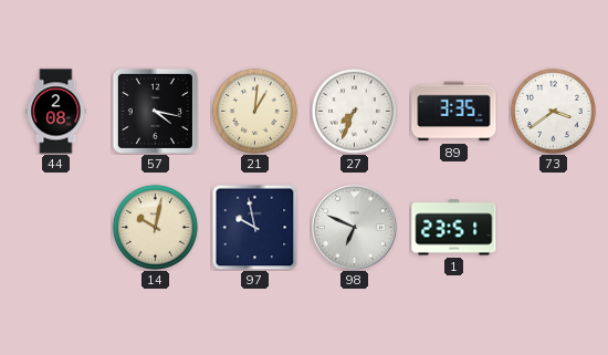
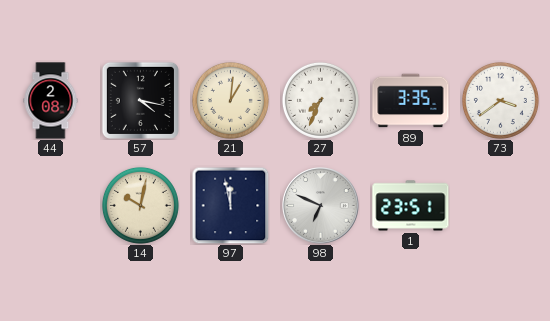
97: 9:58 -> 11:58 (230, 205)
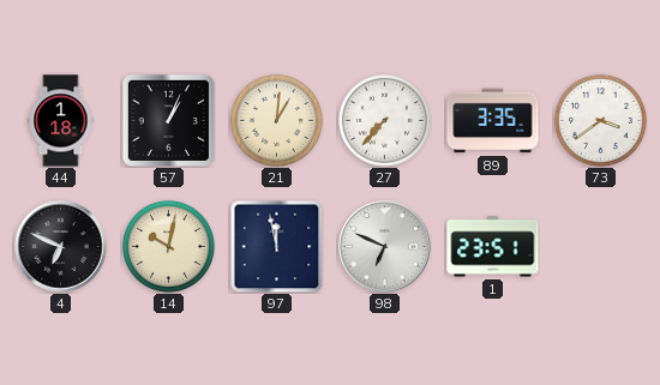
44: 2:08 -> 1:18 (61, 121)
57: 4:17 -> 1:04 (168, 120)
27: 7:34 -> 7:37 (384, 120)
4: none -> 6:49 (61, 247)
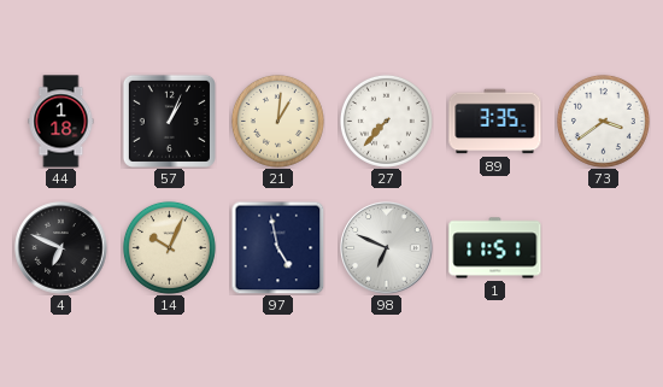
14: 10:02 -> 10:04 (169, 247)
97: 11:58 -> 4:58 (277, 247)
1: 23:51 -> 11:51 (495, 248)
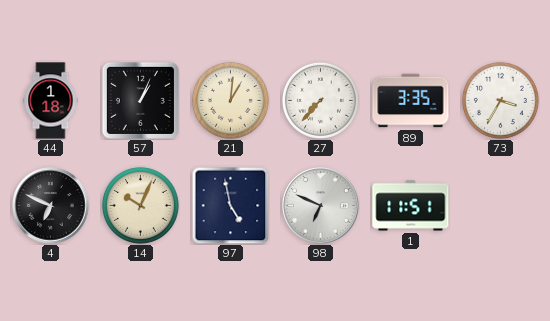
73: 3:39 -> 3:35 (500, 100)
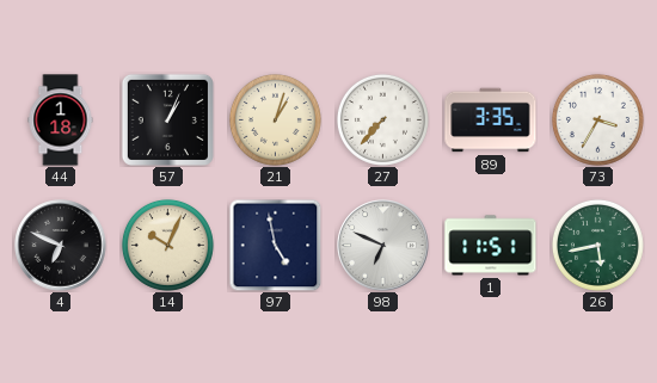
21: 1:01 -> 1:03 (275, 119)
26: none -> 5:43 (597, 245)
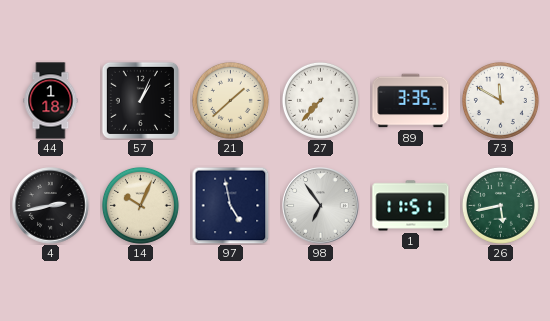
21: 1:03 -> 1:38 (230, 100)
73: 3:35 -> 11:50 (500, 100)
4: 6:49 -> 2:43 (51, 206)
98: 6:49 -> 6:54 (321, 206)
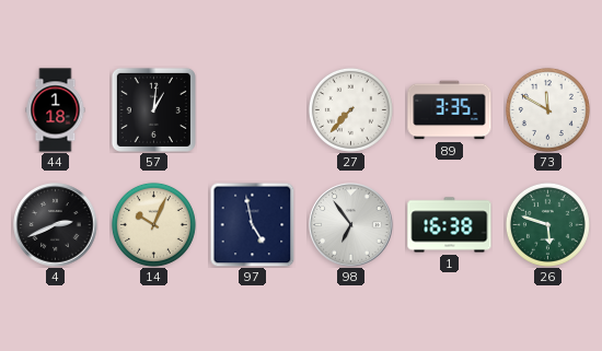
57: 1:04 -> 1:01 (153, 109)
21: 1:38 -> none (230, 100)
4: 2:43 -> 2:41 (56, 225)
1: 11:51 -> 16:38 (450, 225)
26: 5:43 -> 5:48 (547, 224)
